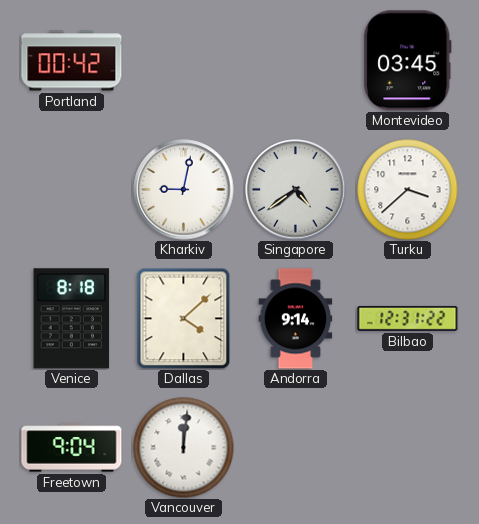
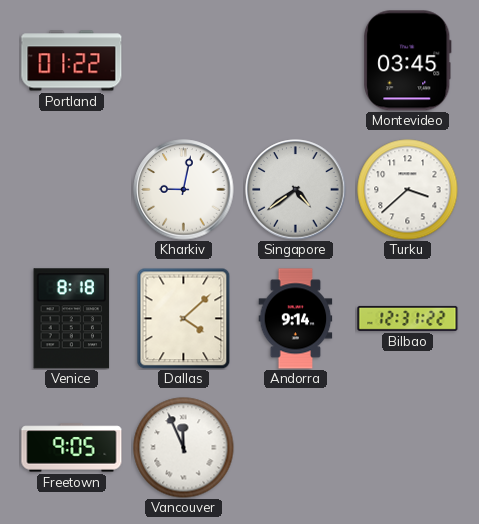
Portland: 00:42 -> 01:22 (72, 61)
Freetown: 9:04 -> 9:05 (72, 448)
Vancouver: 12:01 -> 11:56 (184, 448)
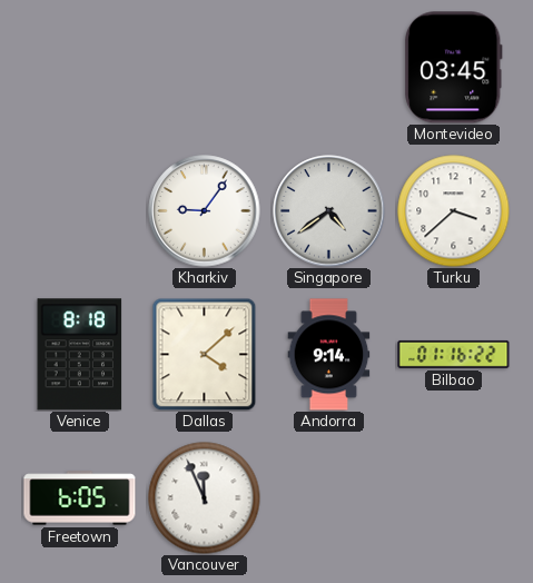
Portland: 01:22 -> none (72, 61)
Kharkiv: 9:02 -> 9:06 (205, 211)
Bilbao: 12:31 -> 01:16 (454, 354)
Freetown: 9:05 -> 6:05 (80, 498)
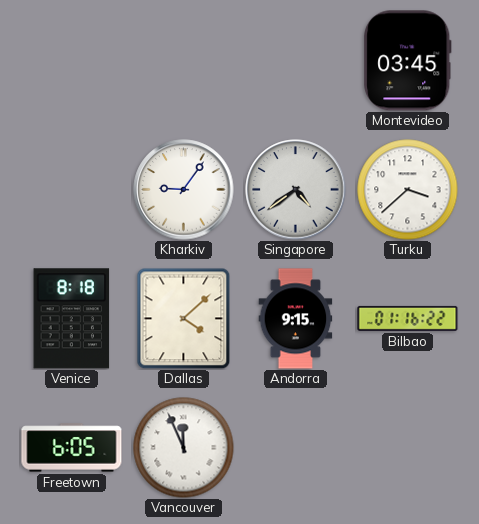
Andorra: 9:14 -> 9:15 (296, 319)
